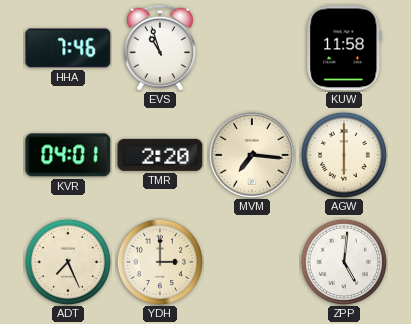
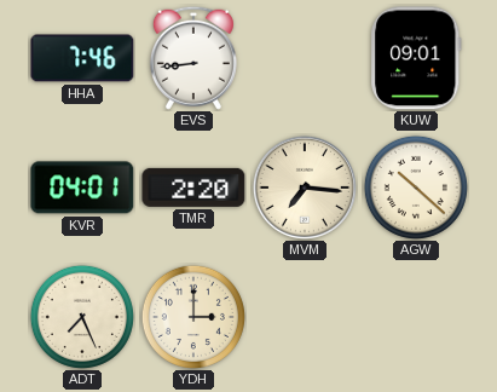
EVS: 10:57 -> 8:44 (193, 58)
KUW: 11:58 -> 09:01 (416, 58)
AGW: 6:00 -> 10:22 (416, 188)
ZPP: 5:01 -> none (344, 262)
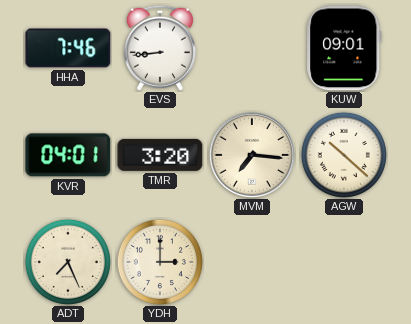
TMR: 2:20 -> 3:20 (160, 155)
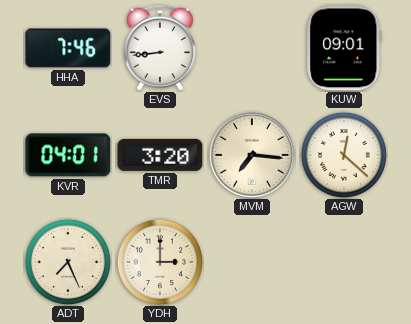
AGW: 10:22 -> 12:22 (344, 155)
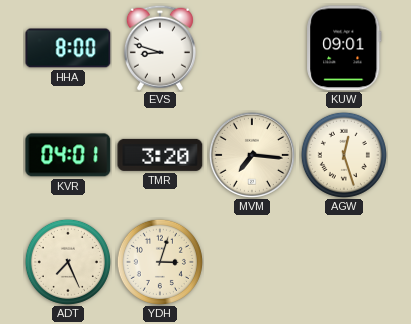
HHA: 7:46 -> 8:00 (68, 48)
EVS: 8:44 -> 8:48 (160, 48)
AGW: 12:22 -> 12:27 (344, 155)
YDH: 3:00 -> 3:03 (160, 262)
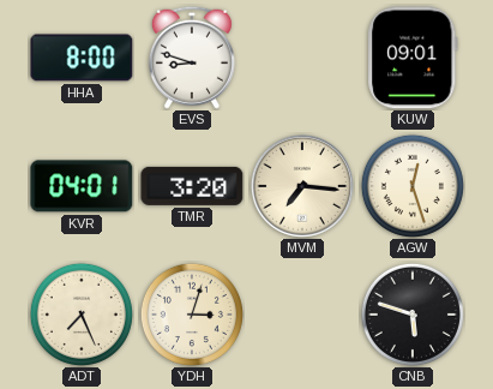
CNB: none -> 5:48 (413, 315)
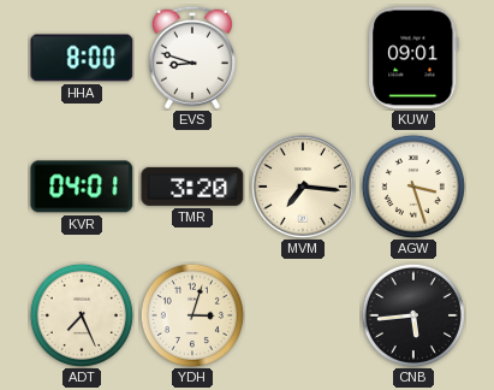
AGW: 12:27 -> 3:27 (413, 187)
CNB: 5:48 -> 5:44 (413, 315)
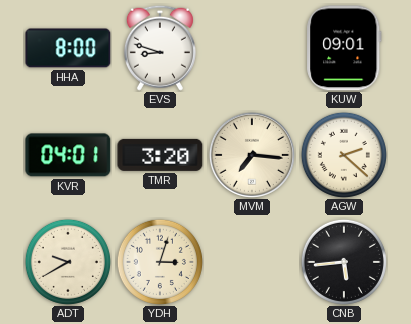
AGW: 3:27 -> 2:22 (344, 155)
ADT: 7:26 -> 9:40 (68, 262)
